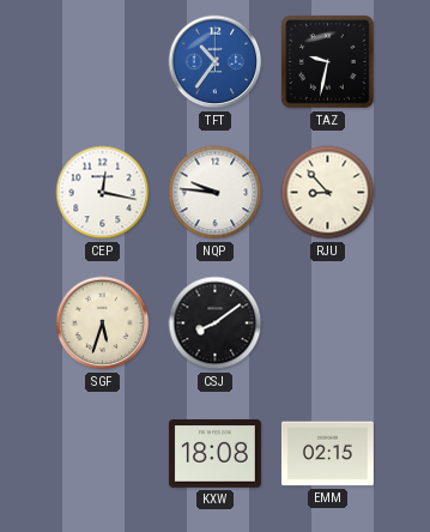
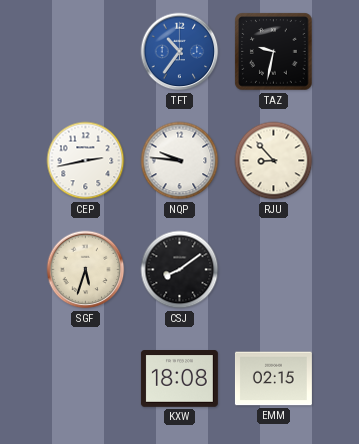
CEP: 12:17 -> 2:43 (86, 161)
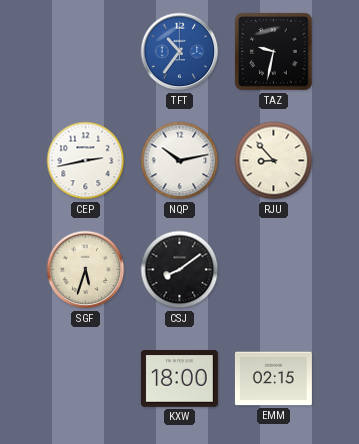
NQP: 9:46 -> 10:13 (180, 161)
KXW: 18:08 -> 18:00 (179, 379)
